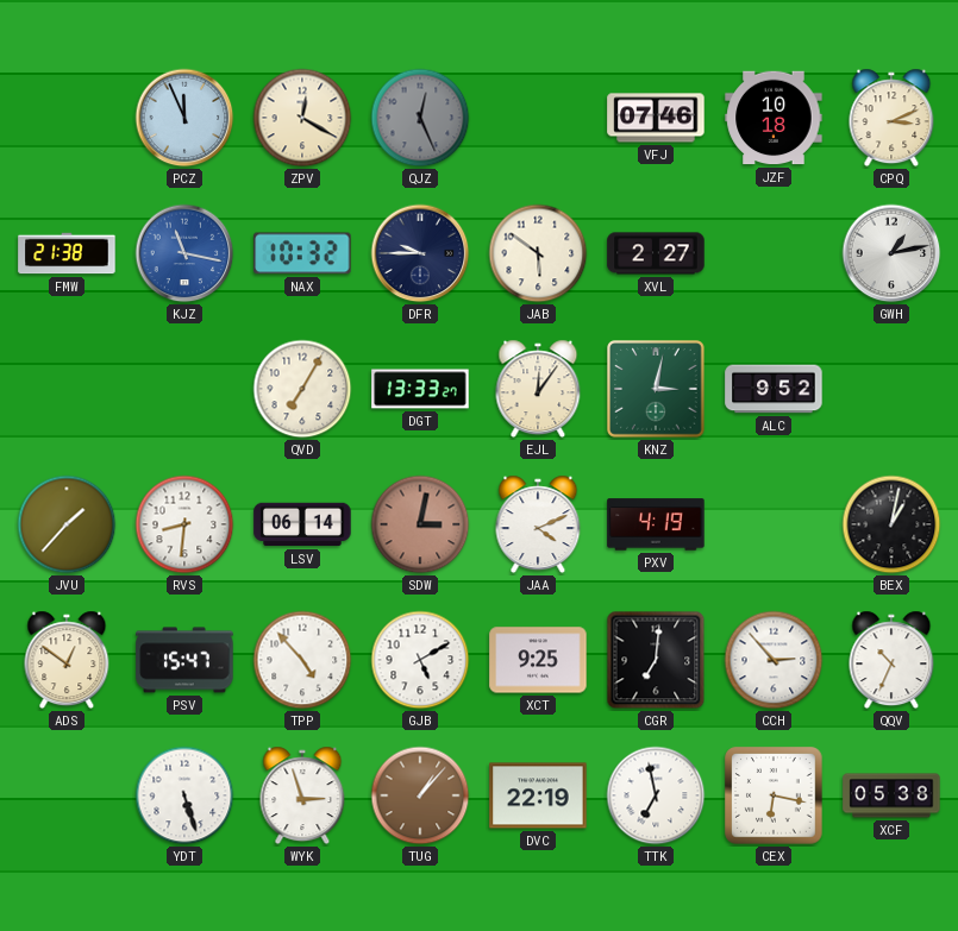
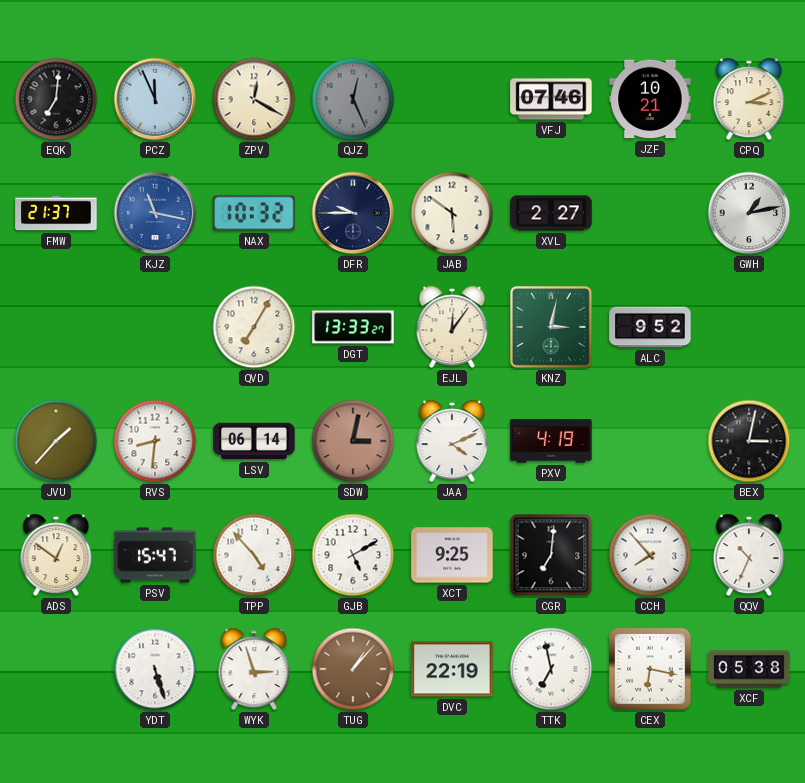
EQK: none -> 7:01 (56, 99)
JZF: 10:18 -> 10:21 (650, 99)
FMW: 21:38 -> 21:37 (56, 213)
BEX: 1:02 -> 3:02 (749, 441)
CCH: 2:53 -> 7:53 (650, 555)
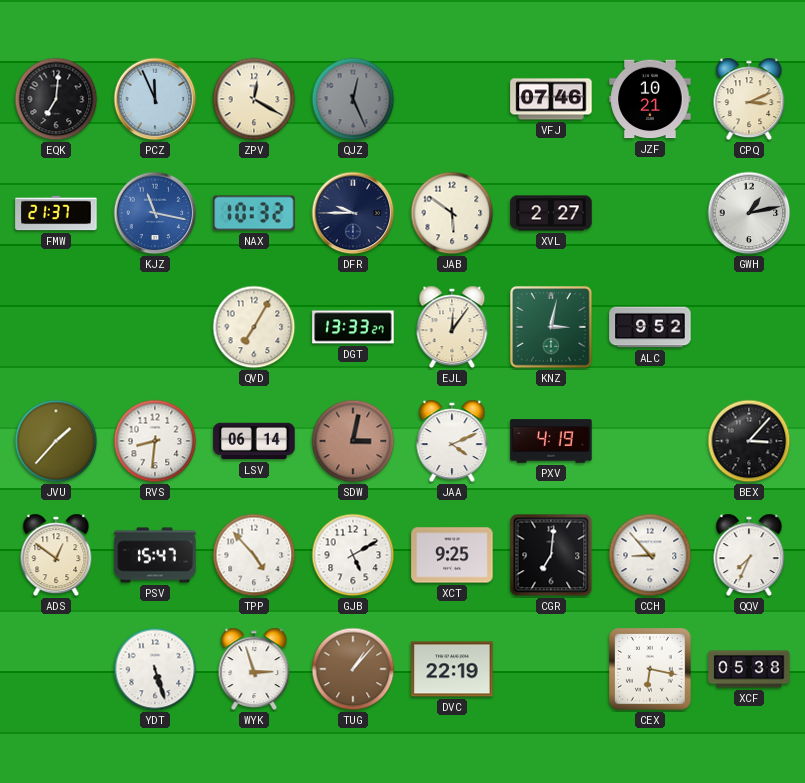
BEX: 3:02 -> 3:07 (749, 441)
CCH: 7:53 -> 8:53 (650, 555)
QQV: 10:34 -> 7:34 (749, 555)
TTK: 6:58 -> none (551, 669)
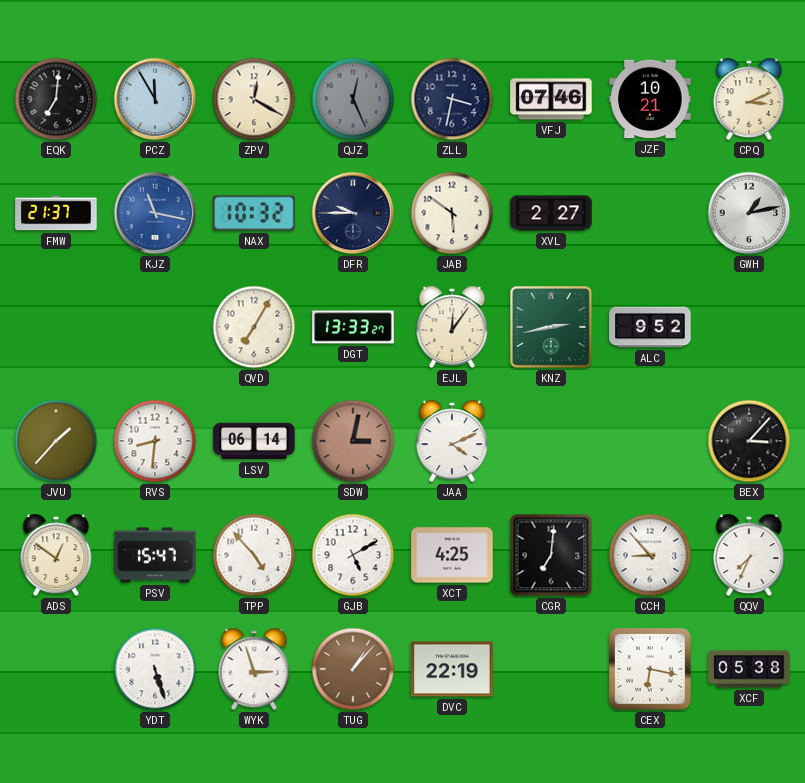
PCZ: 11:56 -> 11:55 (155, 99)
ZLL: none -> 3:32 (452, 99)
KNZ: 3:02 -> 2:43 (552, 328)
PXV: 4:19 -> none (551, 441)
XCT: 9:25 -> 4:25 (452, 555)
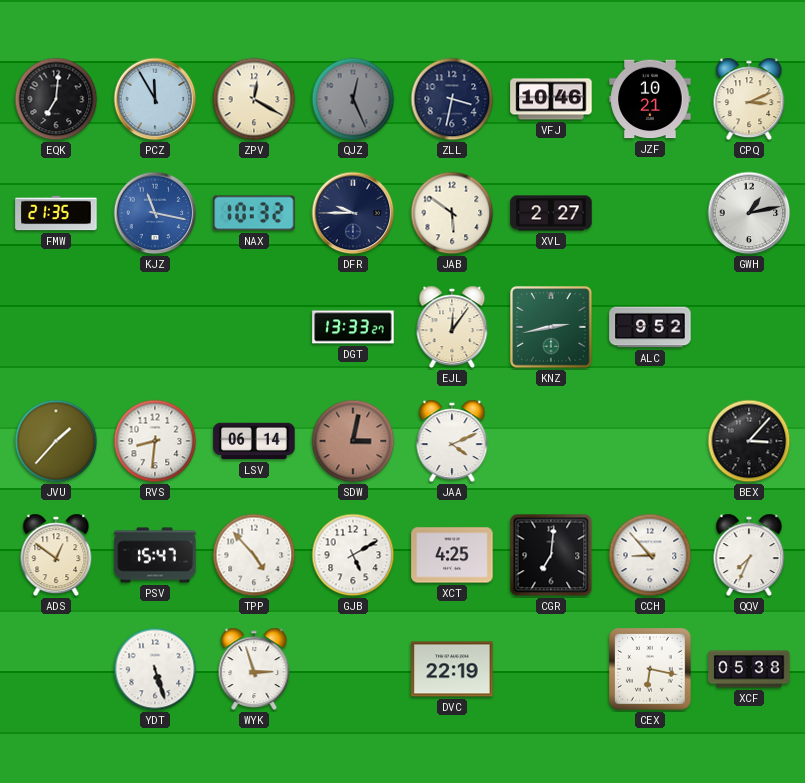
VFJ: 07:46 -> 10:46 (551, 99)
FMW: 21:37 -> 21:35 (56, 213)
QVD: 7:05 -> none (254, 327)
TUG: 1:07 -> none (353, 669)
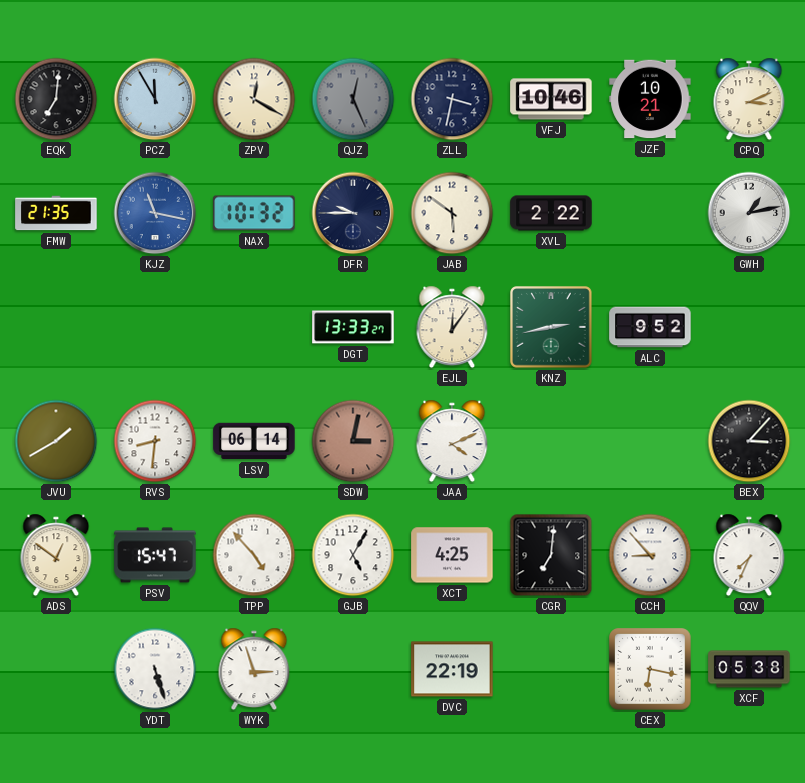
XVL: 2:27 -> 2:22 (551, 213)
JVU: 1:37 -> 1:40 (56, 441)
GJB: 5:10 -> 5:05 (353, 555)
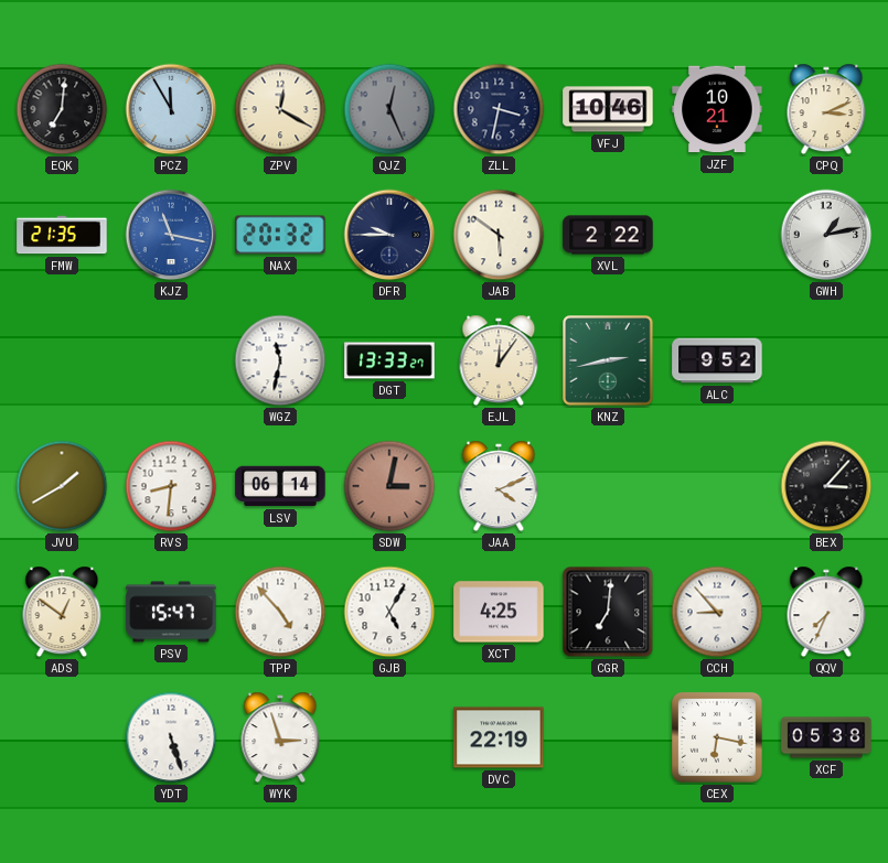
NAX: 10:32 -> 20:32 (280, 235)
WGZ: none -> 11:32 (280, 360)
